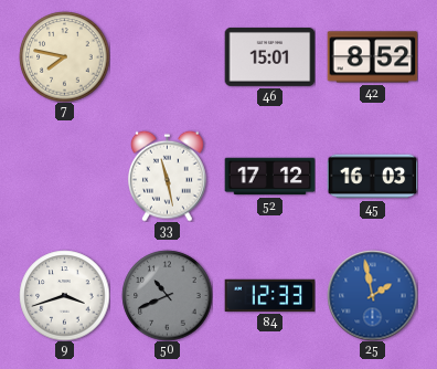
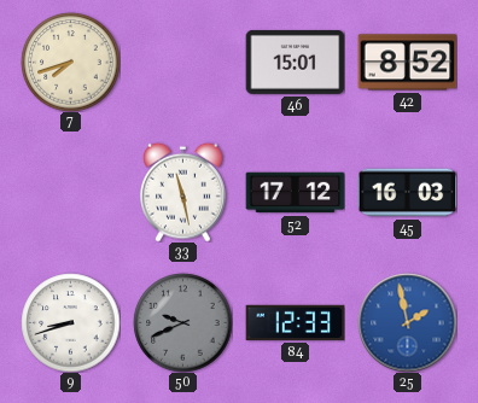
7: 7:47 -> 7:42 (70, 62)
9: 3:42 -> 8:42 (70, 322)
50: 10:41 -> 9:41 (182, 322)
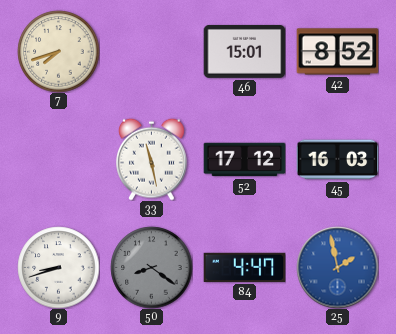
50: 9:41 -> 8:21 (151, 267)
84: 12:33 -> 4:47 (244, 267)
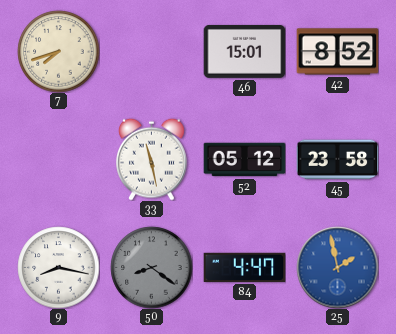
52: 17:12 -> 05:12 (244, 160)
45: 16:03 -> 23:58 (337, 160)
9: 8:42 -> 8:17 (58, 267)
